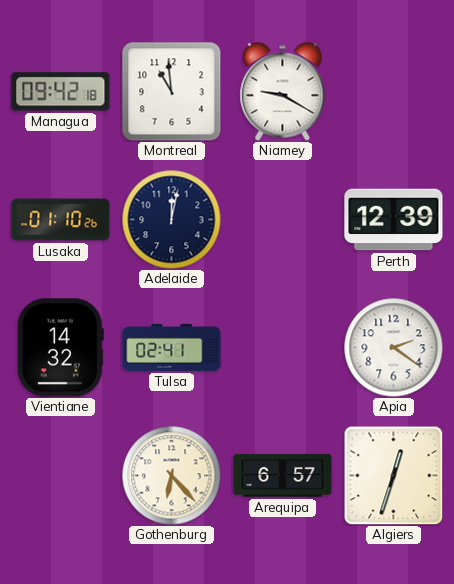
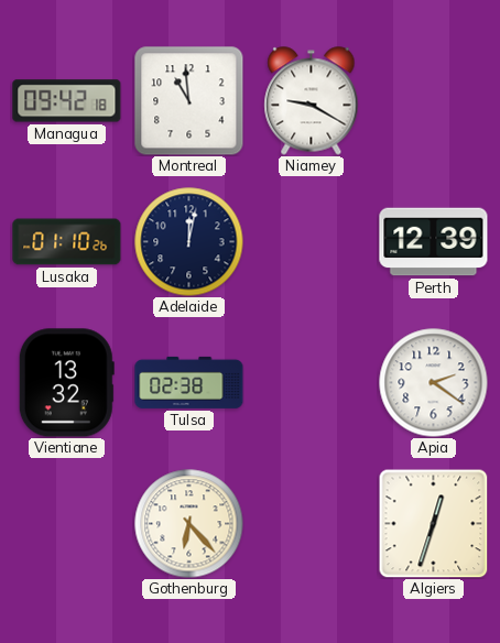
Vientiane: 14:32 -> 13:32 (66, 383)
Tulsa: 02:41 -> 02:38 (189, 382)
Arequipa: 6:57 -> none (283, 476)
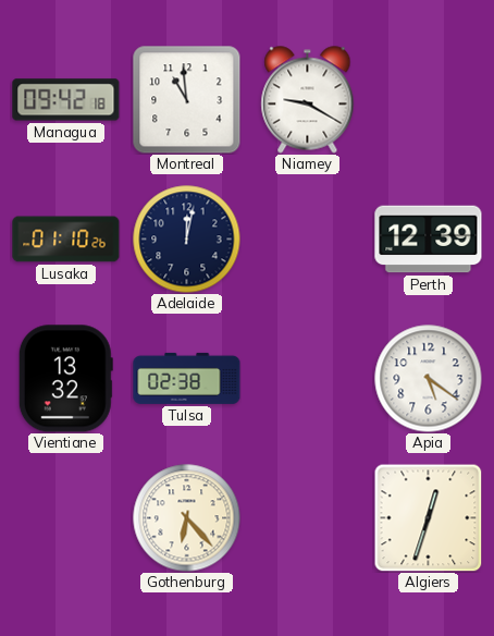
Apia: 2:21 -> 5:21 (429, 379)
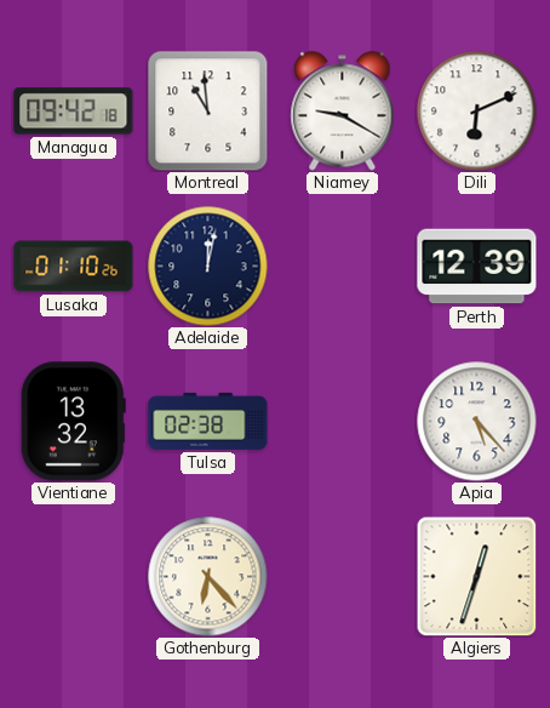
Dili: none -> 6:11 (477, 112)
Apia: 5:21 -> 5:23 (477, 422)
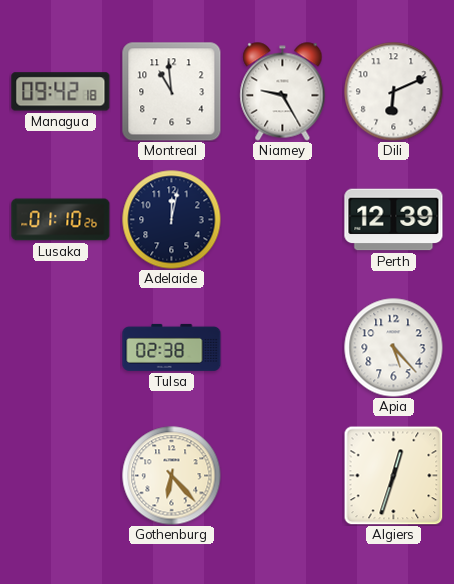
Niamey: 9:20 -> 9:25 (283, 92)
Vientiane: 13:32 -> none (73, 422)
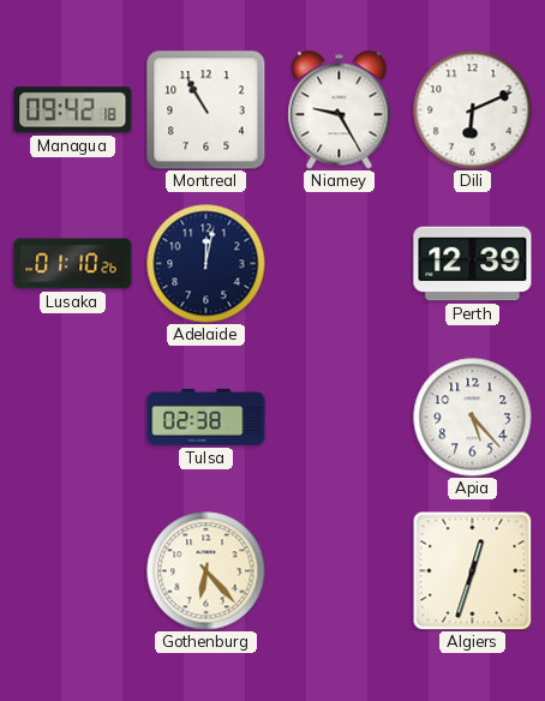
Montreal: 10:59 -> 10:55 (205, 109)
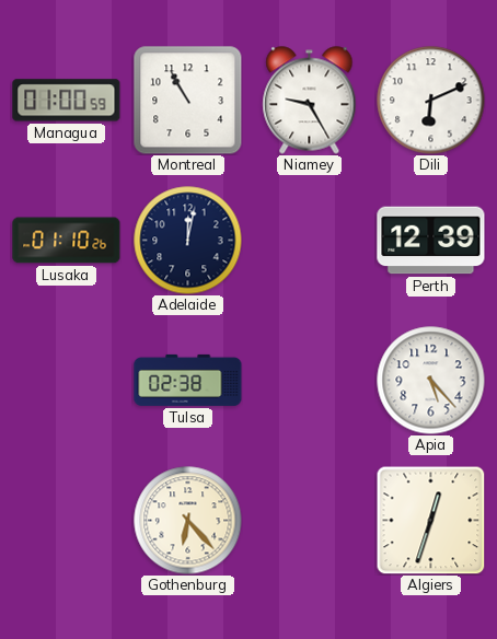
Managua: 09:42 -> 01:00 (67, 101)
